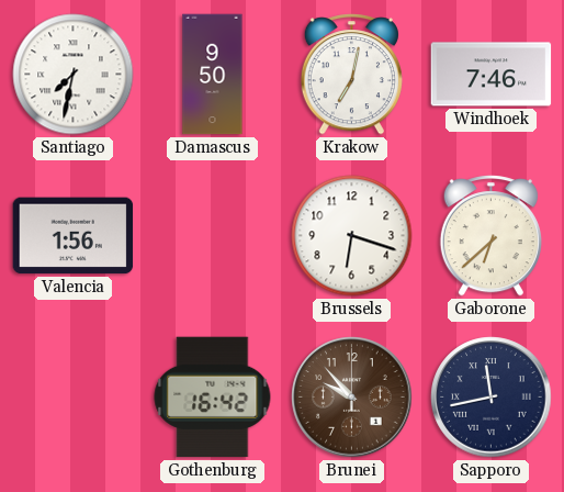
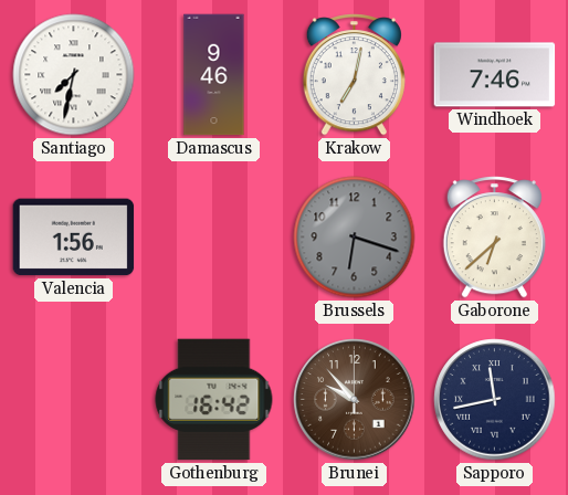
Damascus: 9:50 -> 9:46 (214, 75)
Brussels dial: white -> grey (355, 238)
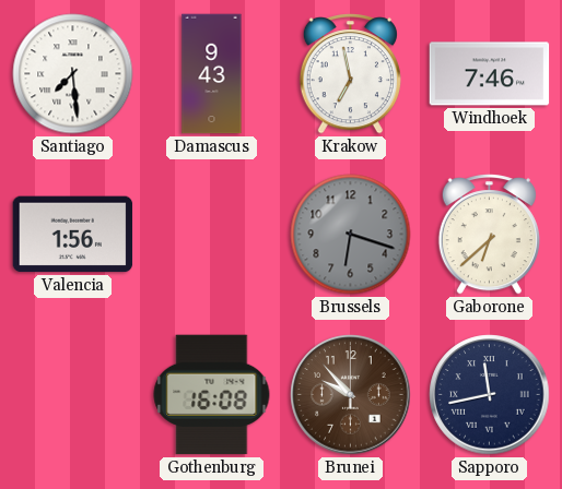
Santiago: 7:32 -> 7:29 (73, 74)
Damascus: 9:46 -> 9:43 (212, 74)
Krakow: 7:02 -> 6:58 (350, 74)
Gothenburg: 16:42 -> 16:08 (212, 395)
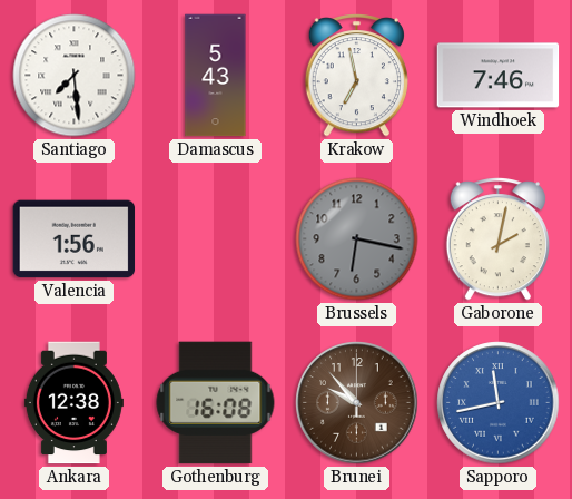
Damascus: 9:43 -> 5:43 (216, 76)
Brussels: 6:18 -> 6:17 (357, 239)
Gaborone: 6:38 -> 2:02 (497, 239)
Ankara: none -> 12:38 (73, 403)
Sapporo dial: navy -> blue (499, 403)
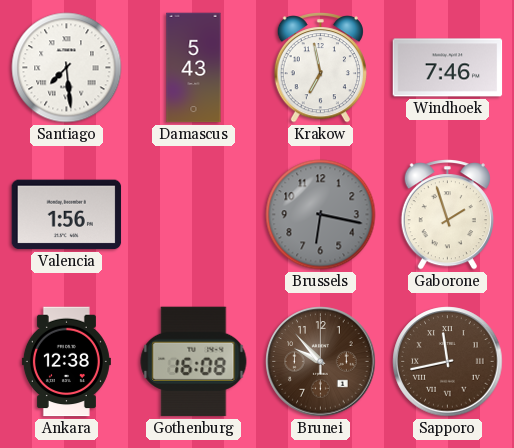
Gaborone: 2:02 -> 1:57 (447, 215)
Sapporo dial: blue -> brown (448, 362)
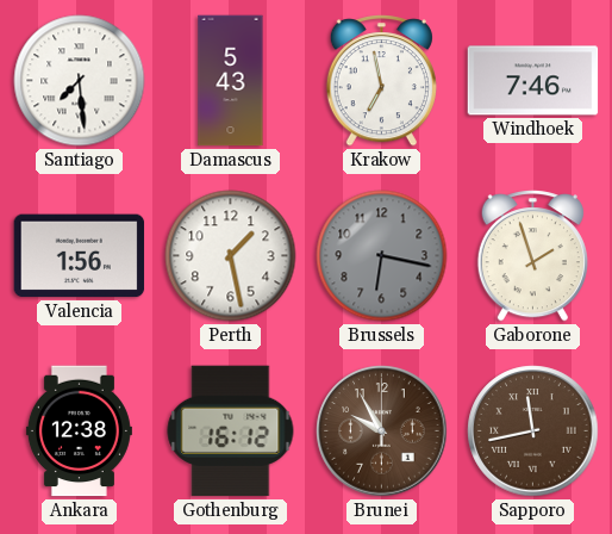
Perth: none -> 1:28 (231, 256)
Gothenburg: 16:08 -> 16:12 (231, 431)
Brunei: 9:53 -> 9:55 (382, 431)
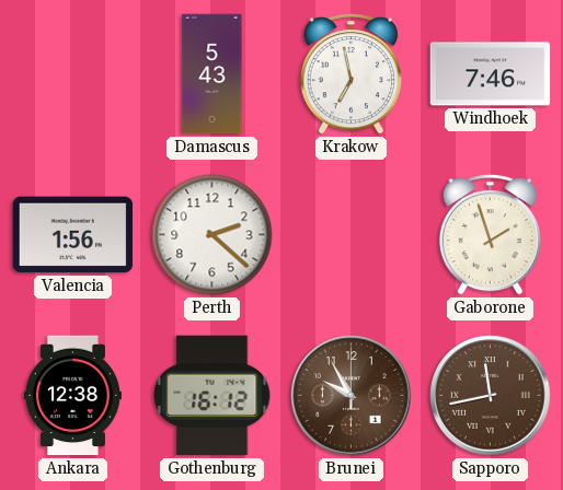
Santiago: 7:29 -> none (80, 81)
Perth: 1:28 -> 2:22 (212, 235)
Brussels: 6:17 -> none (382, 256)
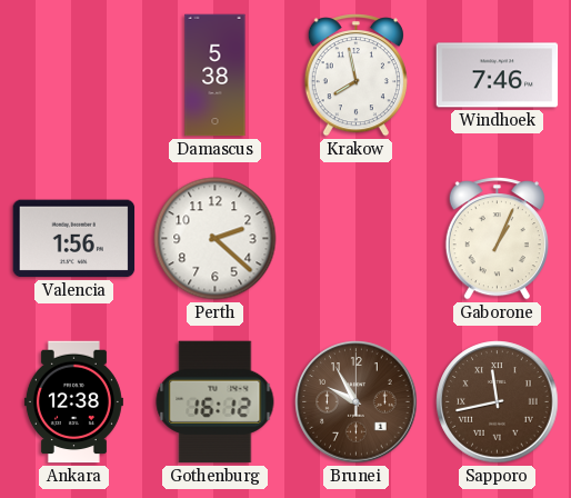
Damascus: 5:43 -> 5:38 (216, 76)
Krakow: 6:58 -> 7:58 (355, 76)
Gaborone: 1:57 -> 1:04 (497, 239)
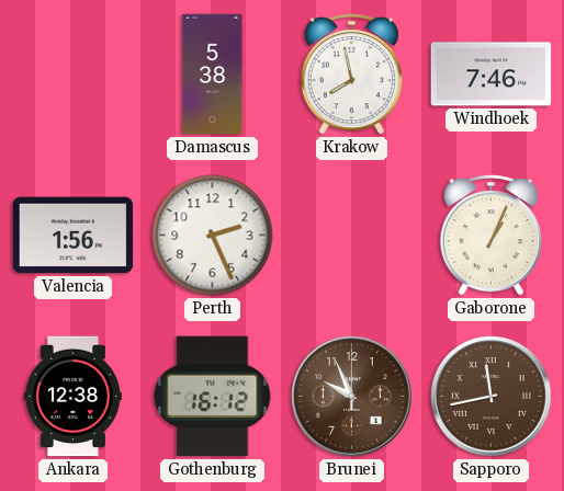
Perth: 2:22 -> 2:26 (213, 236)
Brunei: 9:55 -> 9:56 (352, 397)
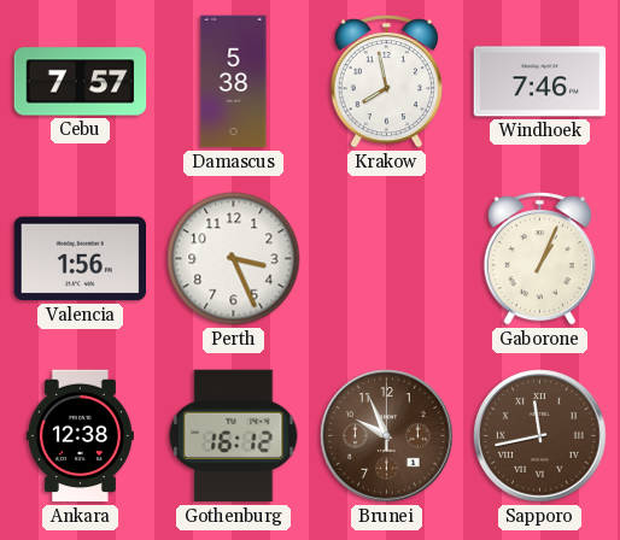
Cebu: none -> 7:57 (81, 82)
Perth: 2:26 -> 3:26 (234, 259)
